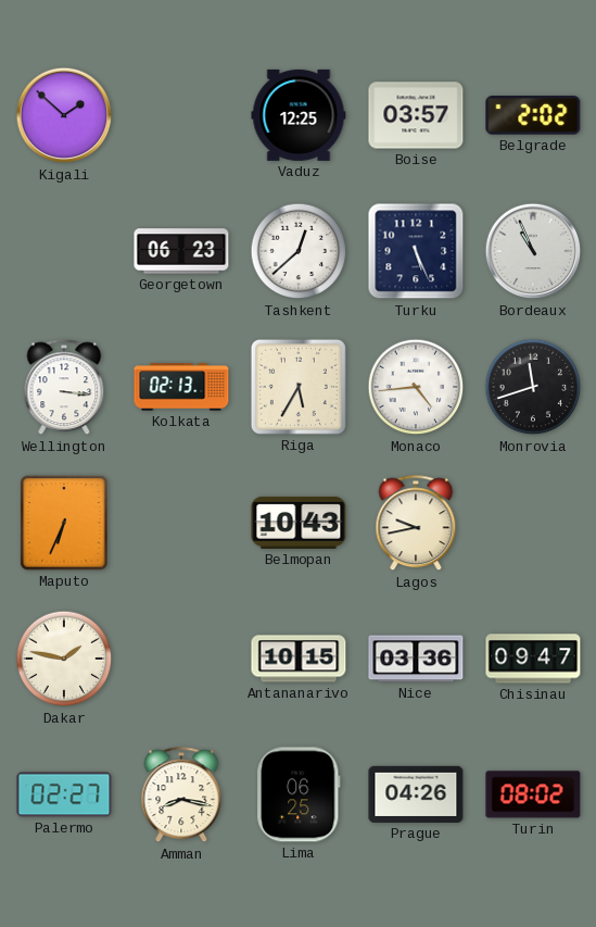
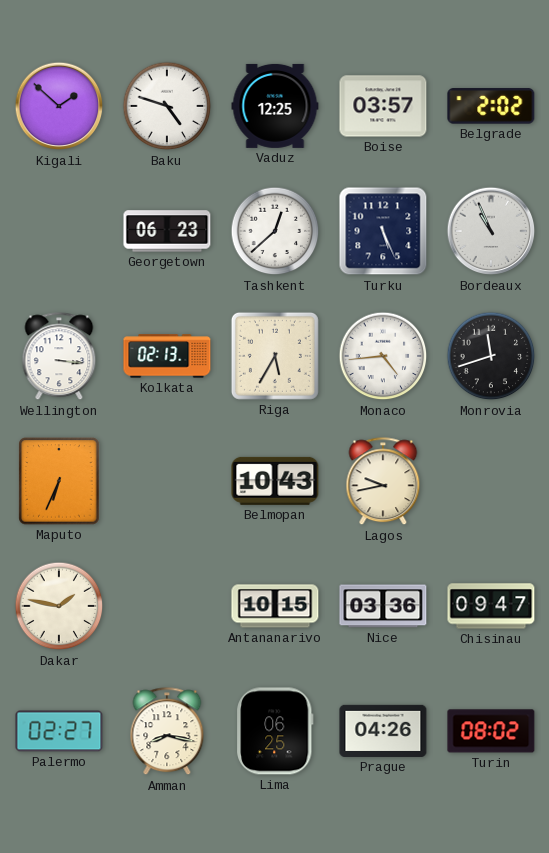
Baku: none -> 4:48 (167, 106)
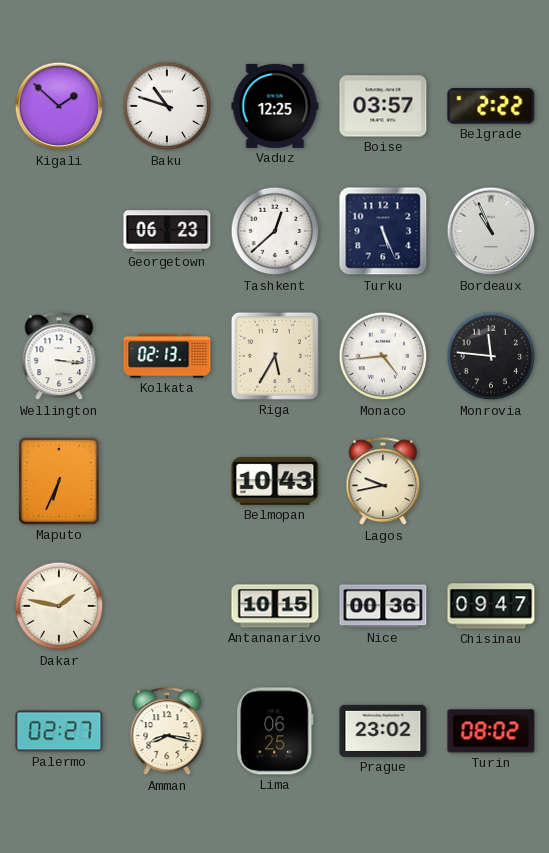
Baku: 4:48 -> 10:48 (167, 106)
Belgrade: 2:02 -> 2:22 (491, 106)
Monrovia: 11:42 -> 11:46 (491, 356)
Nice: 03:36 -> 00:36 (383, 606)
Prague: 04:26 -> 23:02 (383, 731)
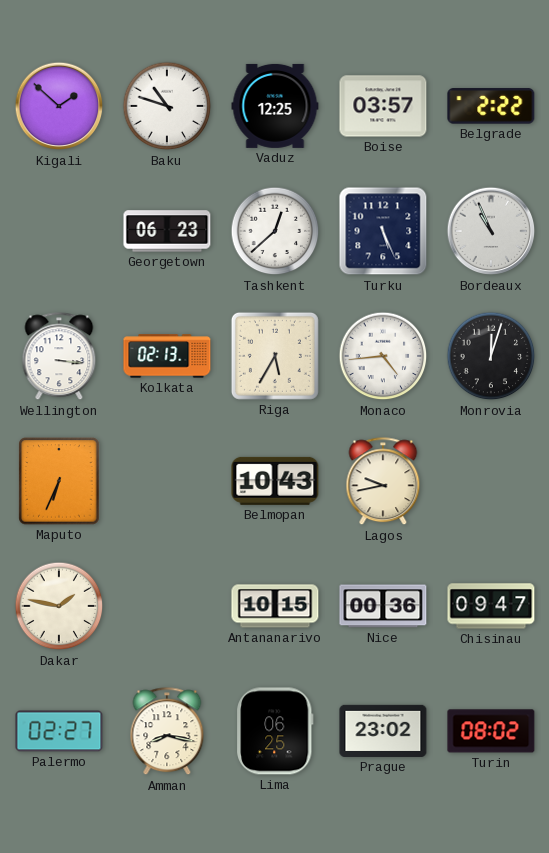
Monrovia: 11:46 -> 12:03 (491, 356)
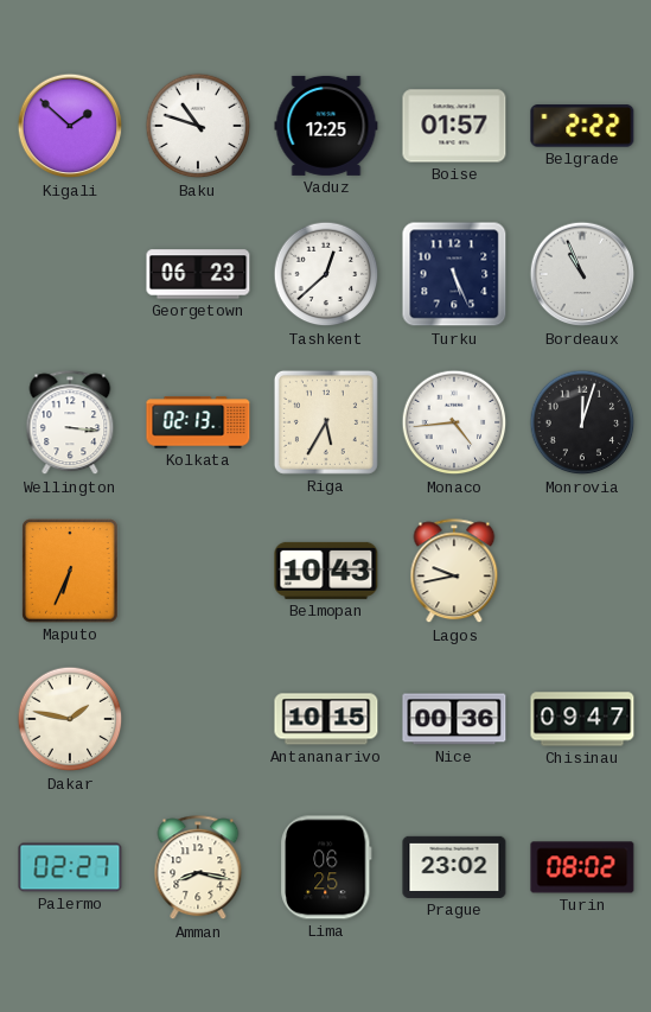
Boise: 03:57 -> 01:57 (454, 126)
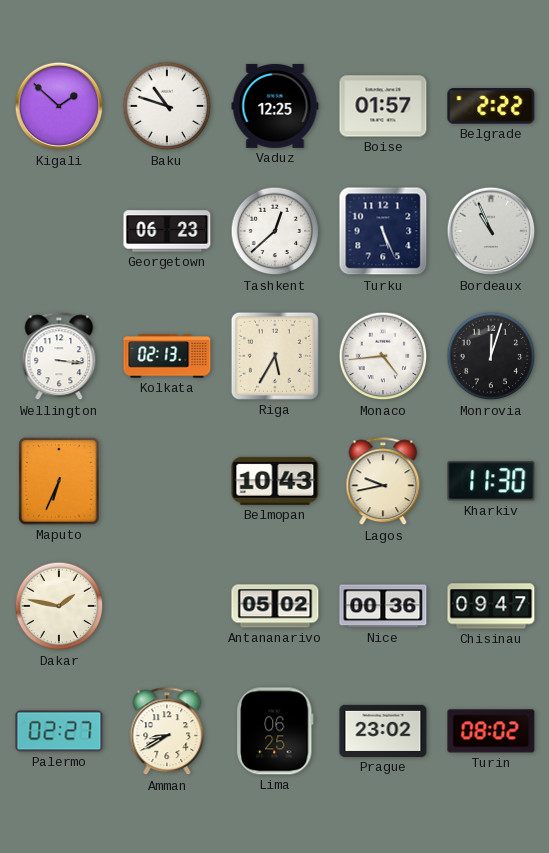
Kharkiv: none -> 11:30 (491, 481)
Antananarivo: 10:15 -> 05:02 (275, 606)
Amman: 8:17 -> 8:40 (167, 732)
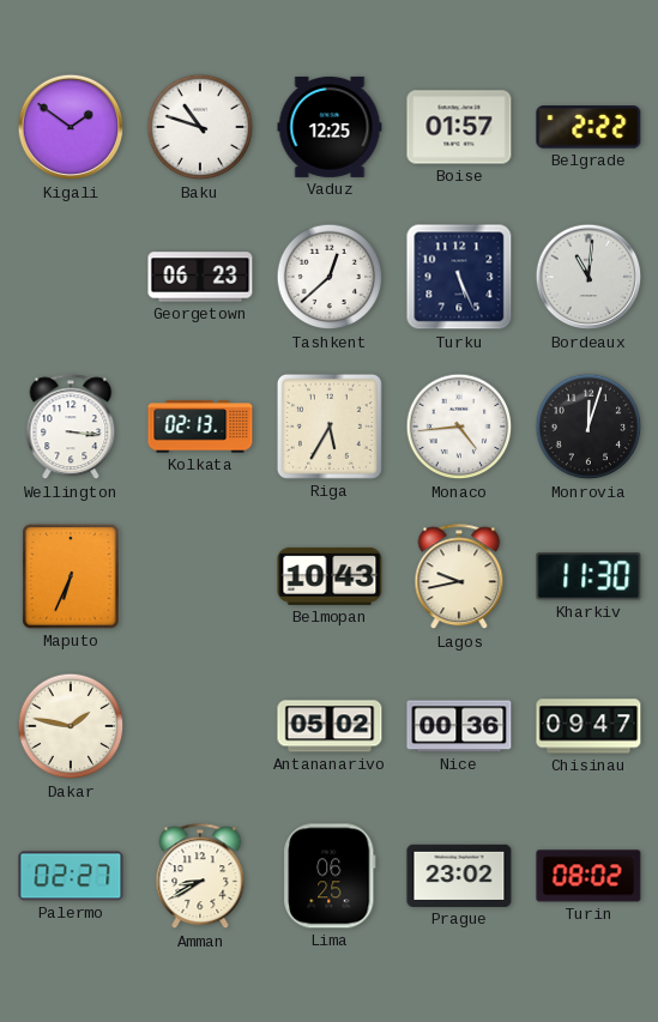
Kigali: 1:52 -> 1:51 (71, 127)
Bordeaux: 10:56 -> 11:01 (588, 277)
